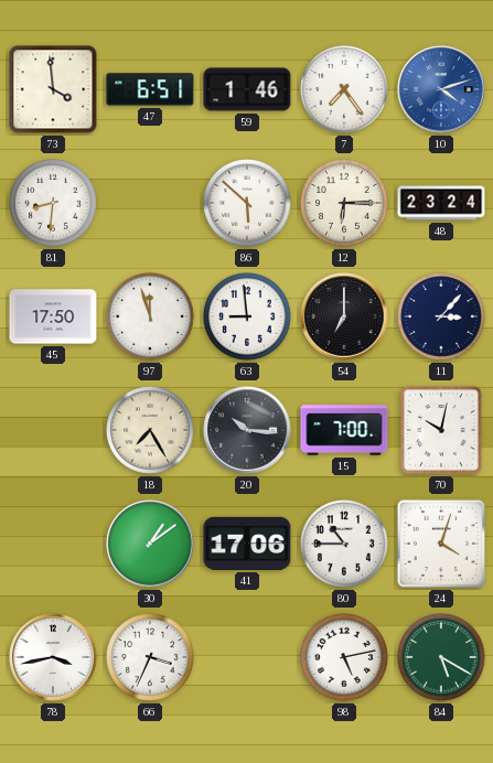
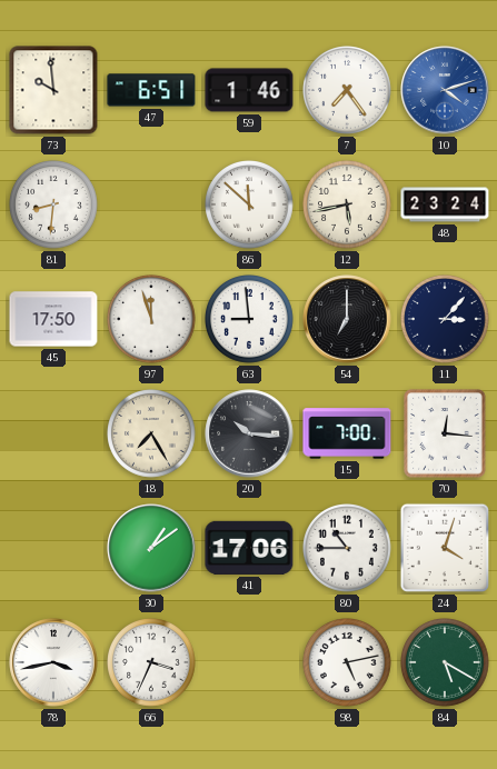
73: 3:59 -> 9:59 (53, 90)
86: 5:52 -> 11:52 (250, 206)
12: 6:15 -> 5:43 (348, 206)
70: 10:02 -> 12:16 (445, 433)
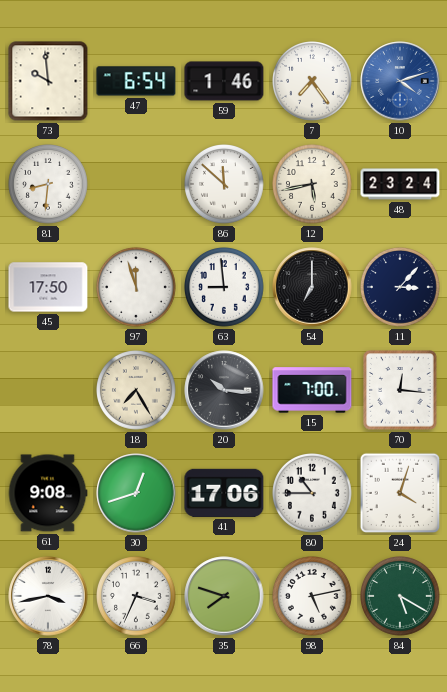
47: 6:51 -> 6:54 (136, 81)
61: none -> 9:08 (48, 493)
30: 1:09 -> 12:42 (136, 493)
35: none -> 7:48 (224, 596)
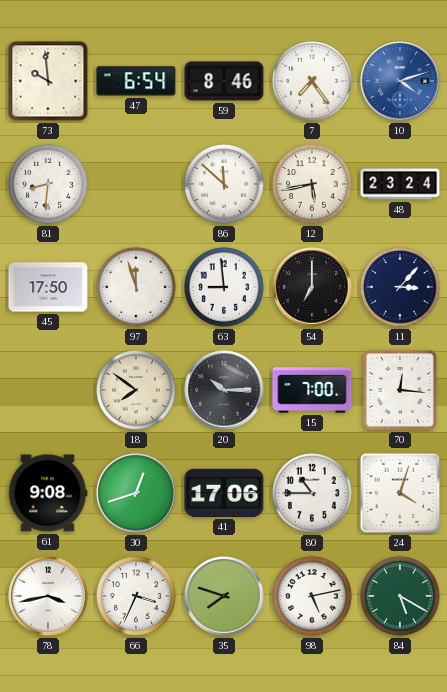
59: 1:46 -> 8:46 (224, 81)
18: 7:25 -> 7:51 (137, 391)
20: 10:16 -> 10:15 (224, 390)
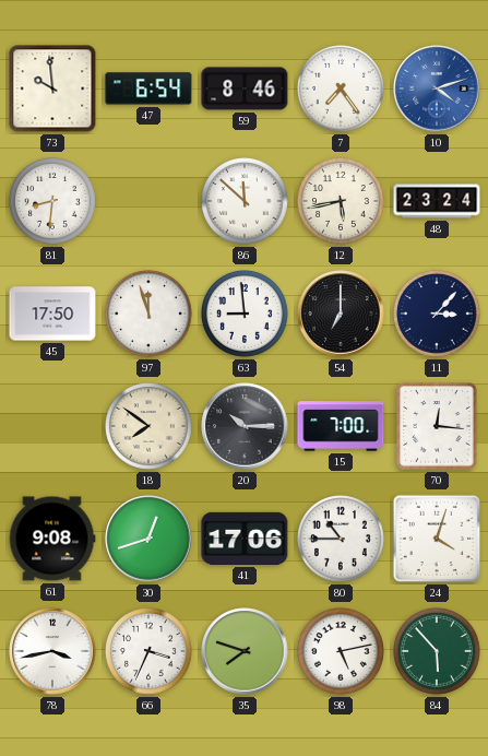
84: 5:20 -> 5:53 (438, 652)
